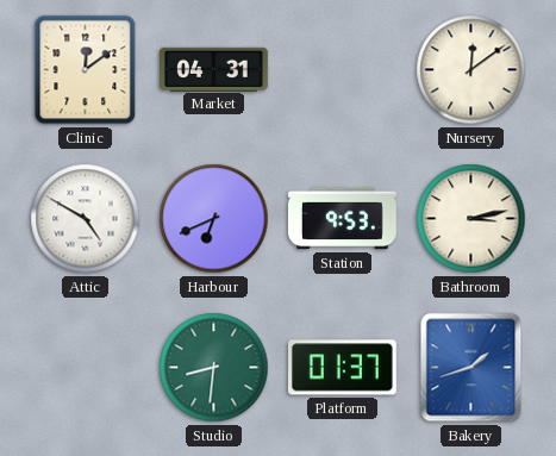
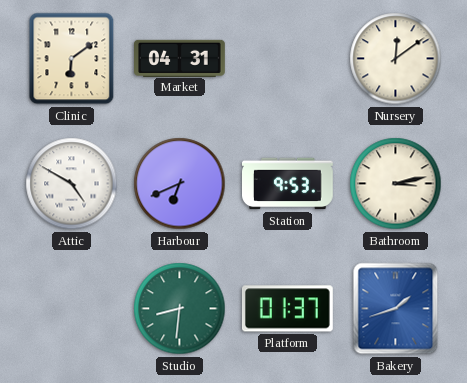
Clinic: 12:09 -> 6:09 (72, 59)
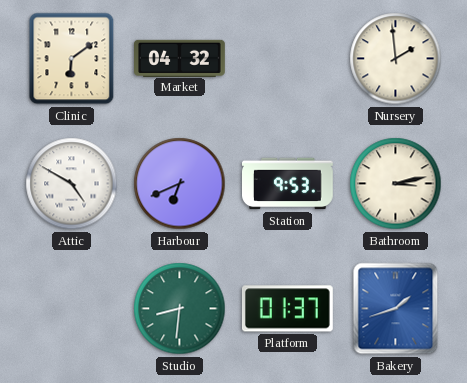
Market: 04:31 -> 04:32 (180, 58)
Nursery: 12:09 -> 1:59 (396, 59)
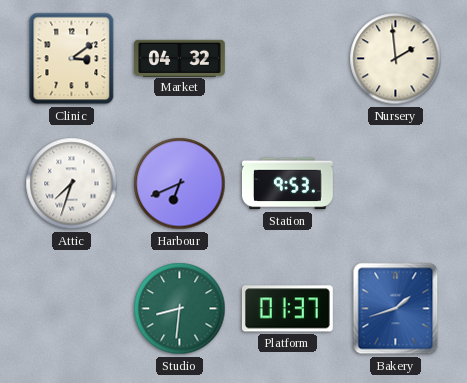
Clinic: 6:09 -> 3:09 (72, 59)
Attic: 4:50 -> 7:33 (72, 184)
Bathroom: 3:13 -> none (396, 184)
